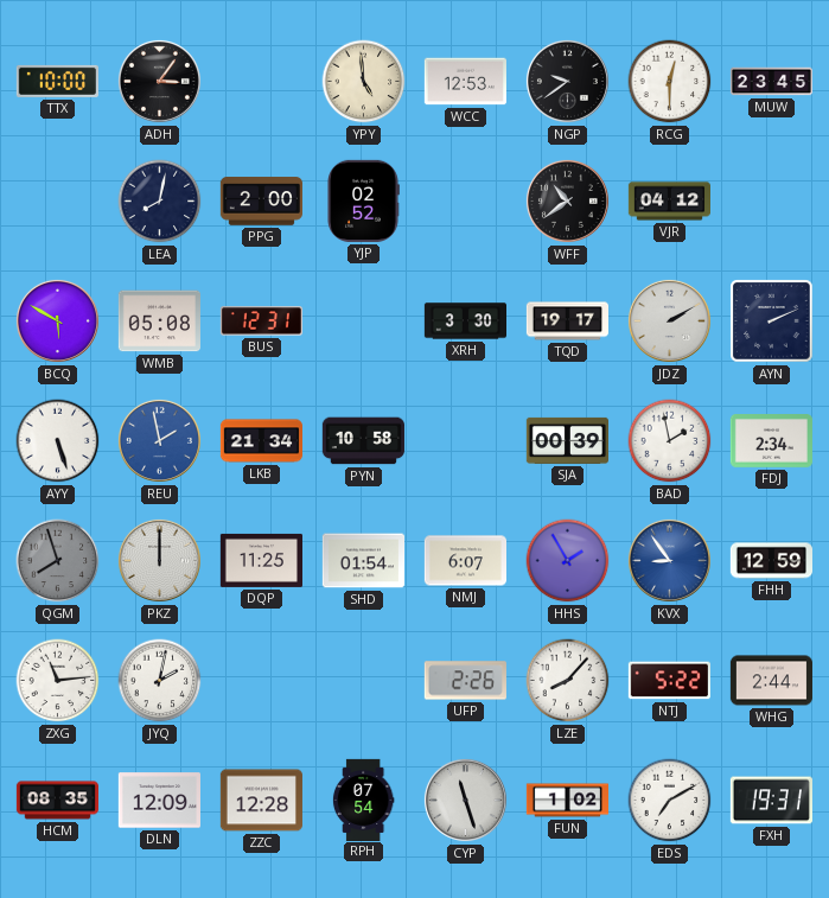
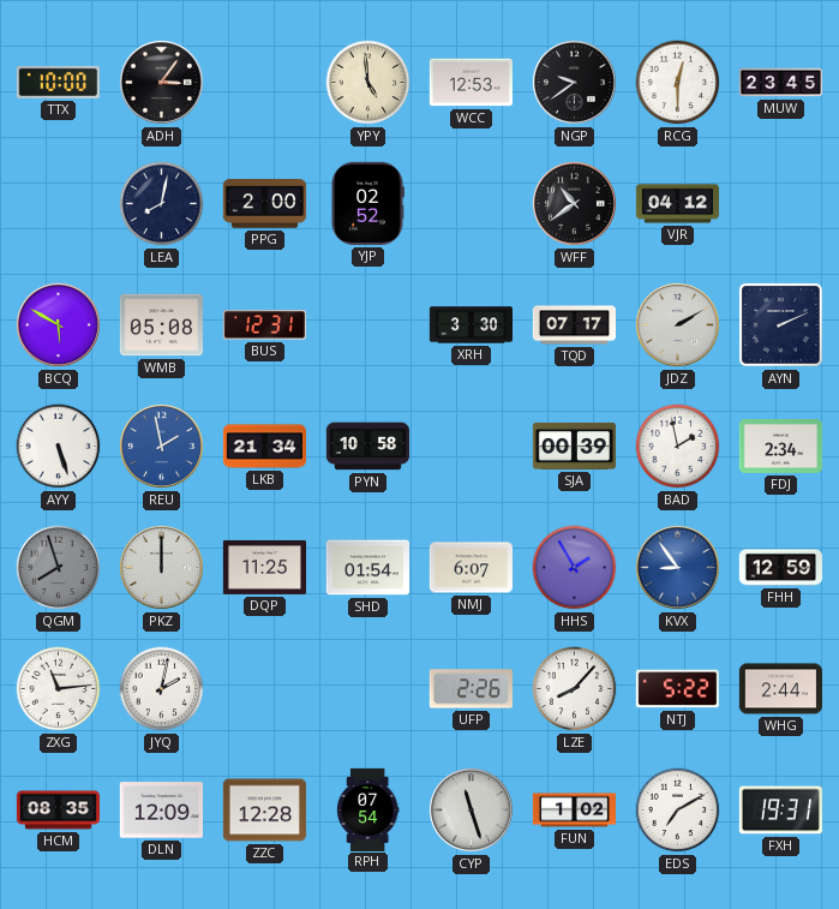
TQD: 19:17 -> 07:17 (574, 325)
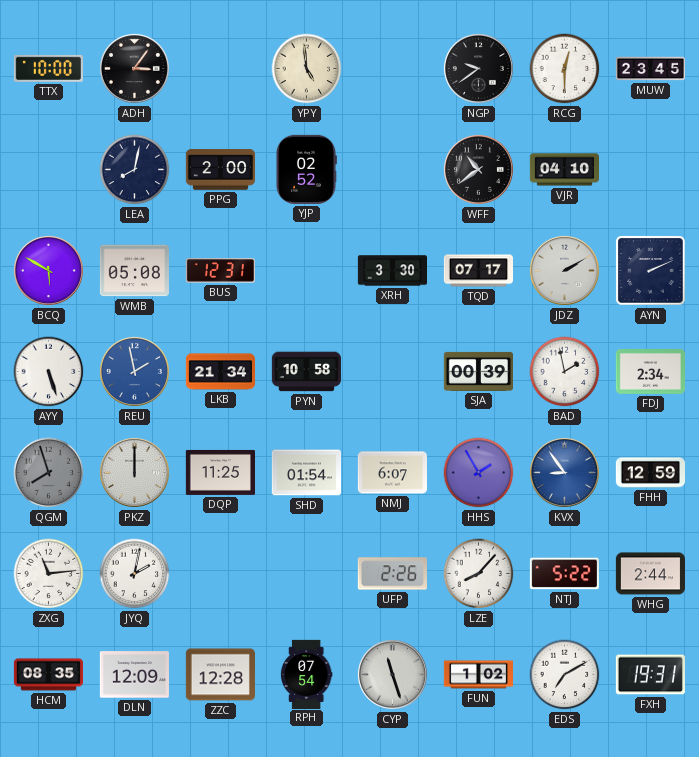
WCC: 12:53 -> none (471, 83)
VJR: 04:12 -> 04:10 (564, 170)
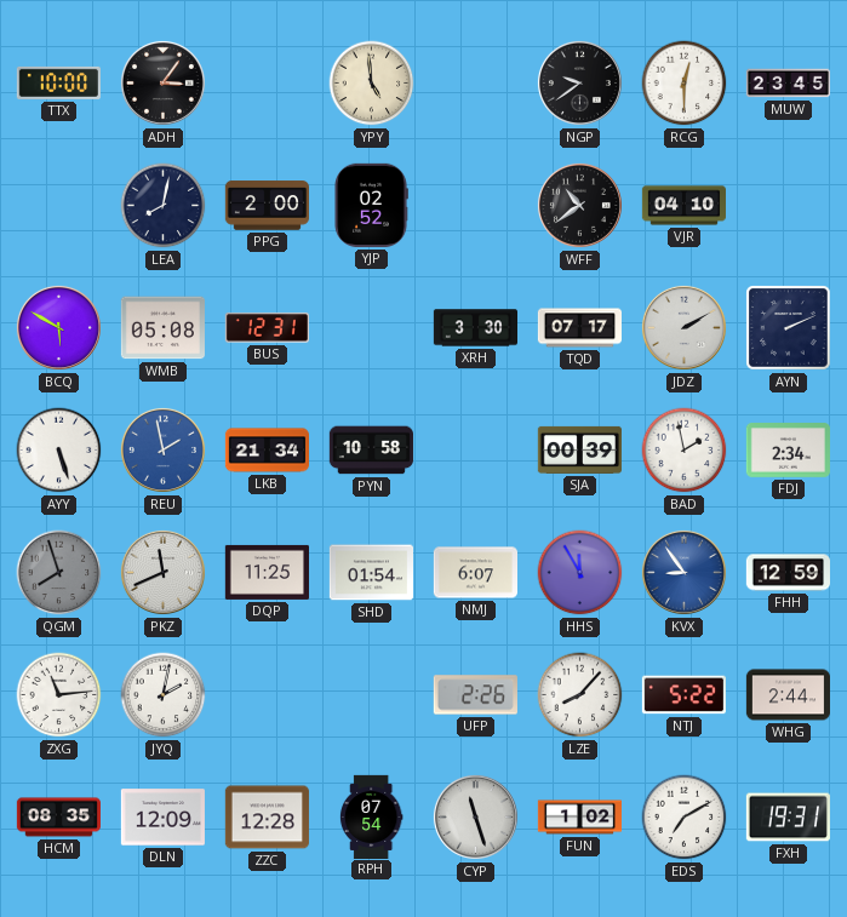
PKZ: 12:00 -> 11:41 (162, 572)
HHS: 1:55 -> 11:55 (580, 573)
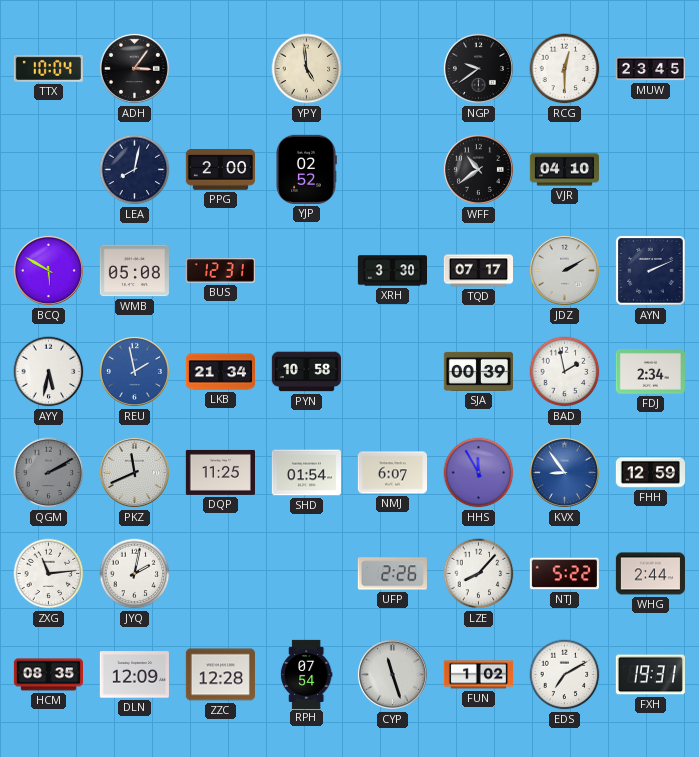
TTX: 10:00 -> 10:04 (48, 68)
AYY: 5:27 -> 5:32 (49, 372)
QGM: 7:57 -> 2:10 (49, 473)
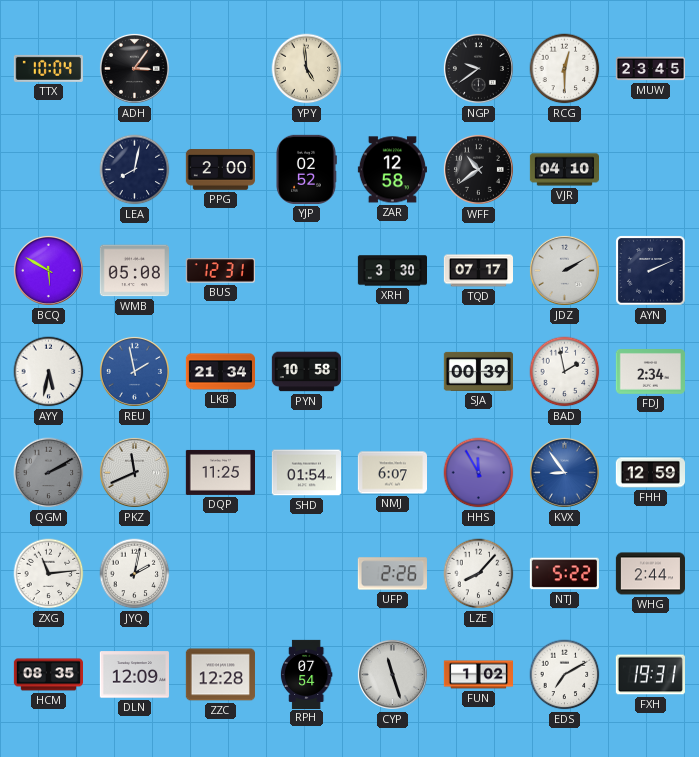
ZAR: none -> 12:58 (392, 170)
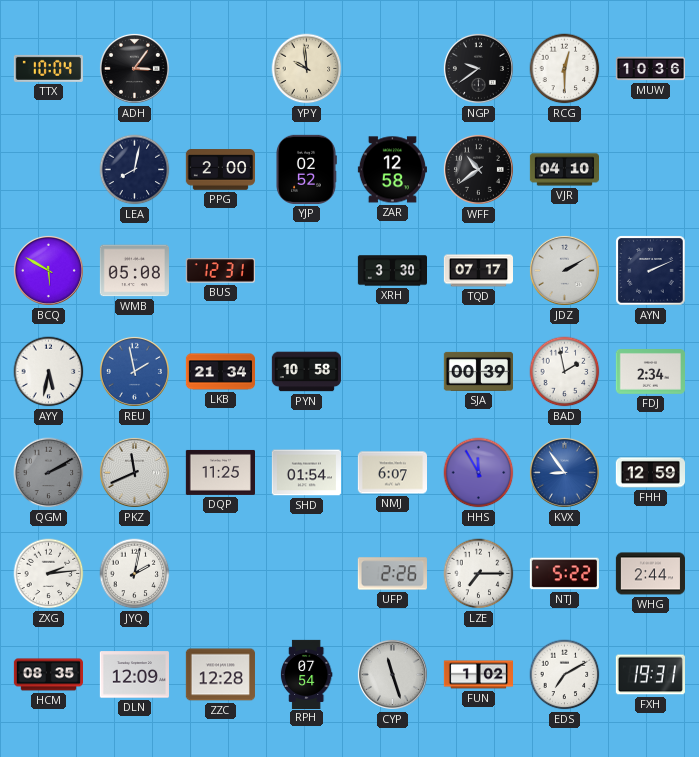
YPY: 4:59 -> 9:59 (307, 69)
MUW: 23:45 -> 10:36 (650, 69)
ZXG: 11:14 -> 2:14 (49, 574)
LZE: 8:07 -> 7:15 (479, 574)
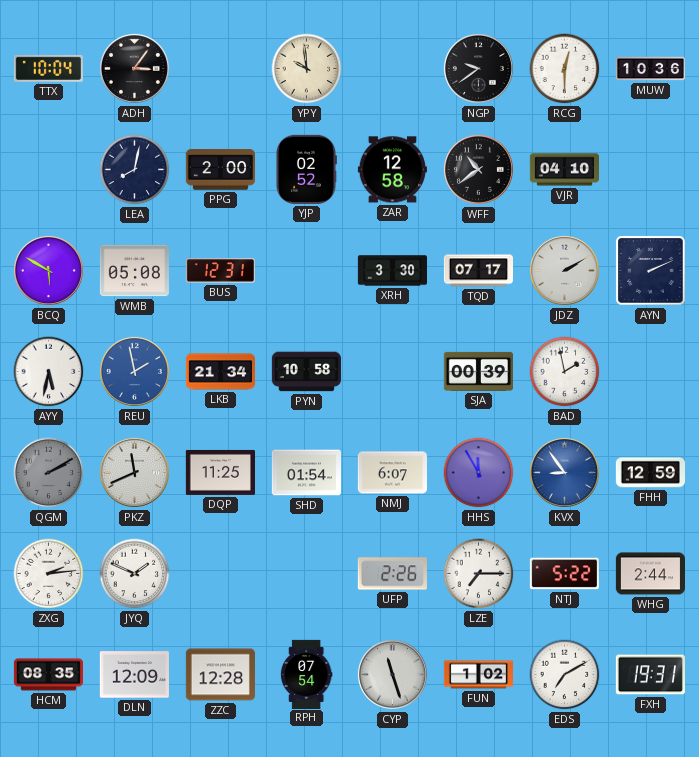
FDJ: 2:34 -> none (650, 372)
JYQ: 2:02 -> 1:49 (135, 574)
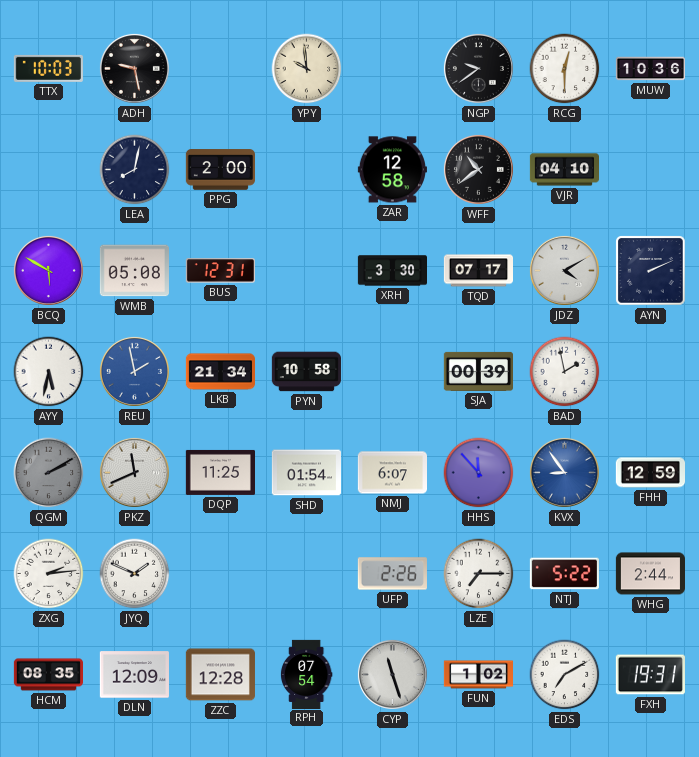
TTX: 10:04 -> 10:03 (48, 68)
ADH: 3:06 -> 9:28 (134, 68)
YJP: 02:52 -> none (306, 169)
JDZ: 2:10 -> 4:10 (564, 270)
HHS: 11:55 -> 11:53 (479, 473)
